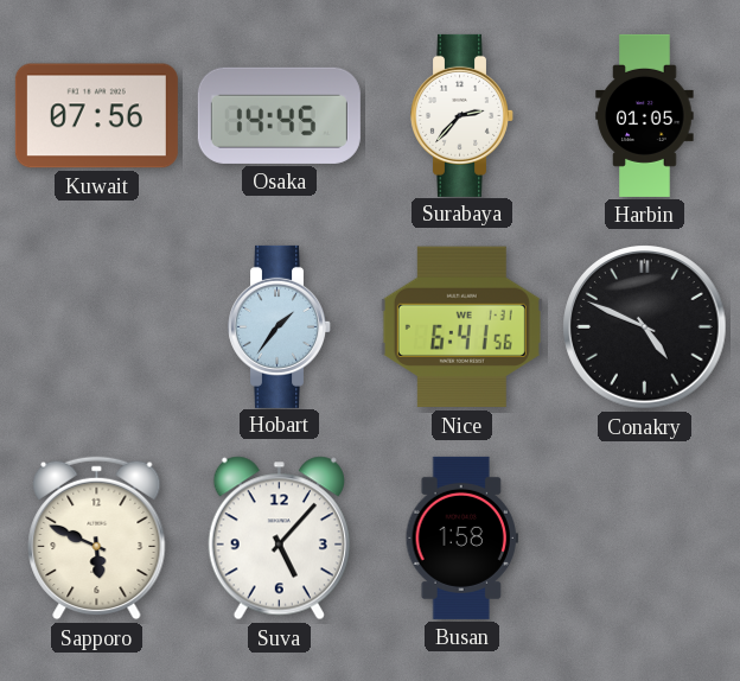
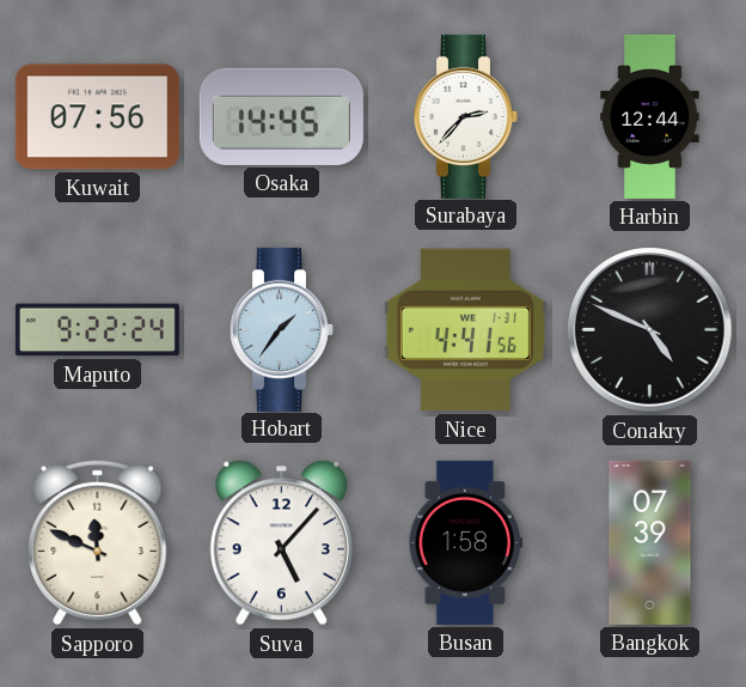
Harbin: 01:05 -> 12:44 (650, 116)
Maputo: none -> 9:22 (97, 330)
Nice: 6:41 -> 4:41 (465, 330)
Sapporo: 5:49 -> 11:49 (98, 543)
Bangkok: none -> 07:39 (650, 542)
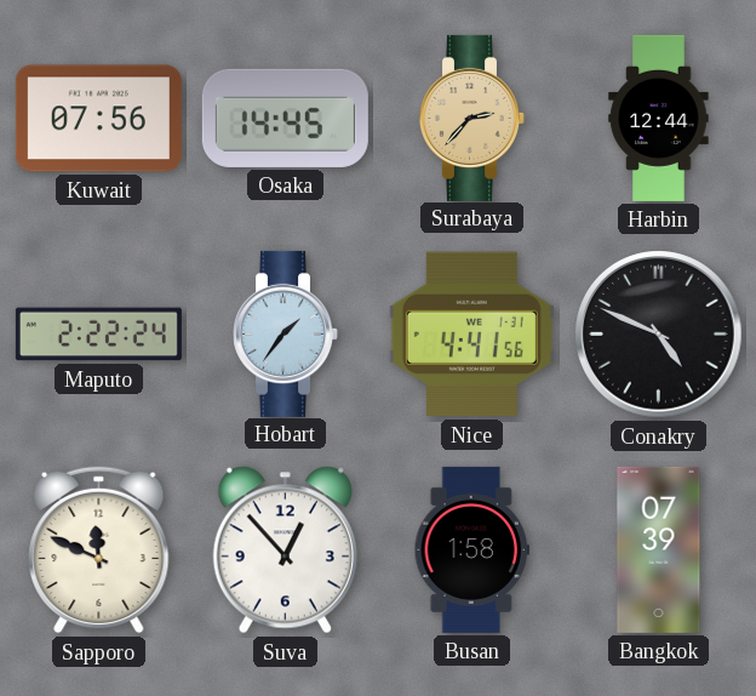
Surabaya dial: white -> champagne (472, 118)
Maputo: 9:22 -> 2:22 (98, 335)
Suva: 5:07 -> 12:53 (285, 550)
